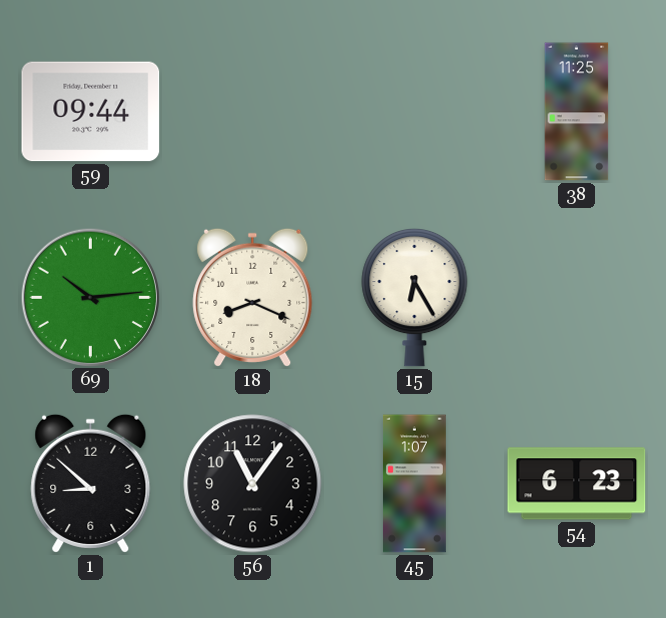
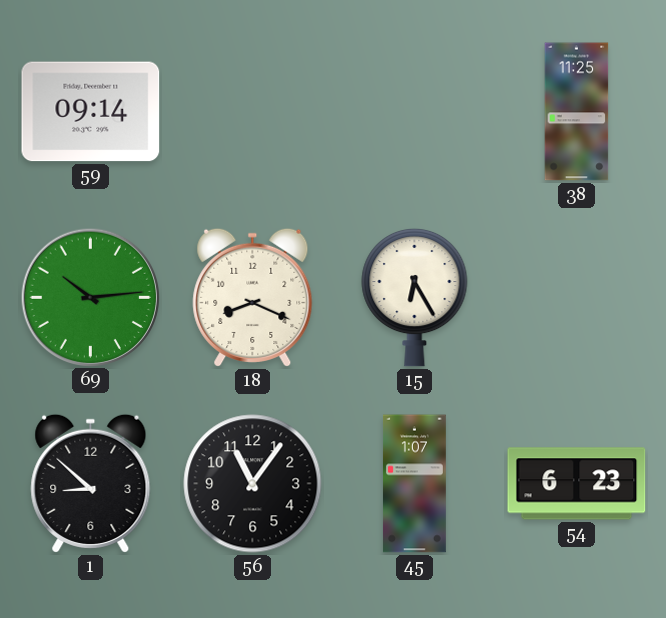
59: 09:44 -> 09:14 (91, 112)
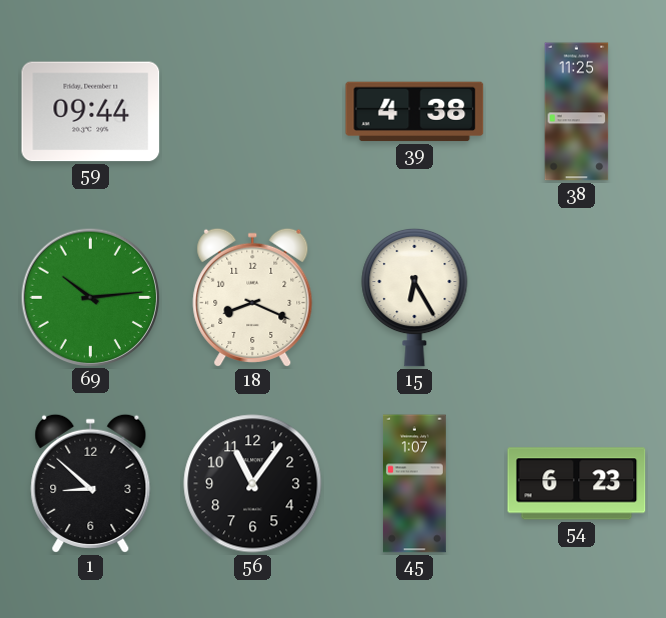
59: 09:14 -> 09:44 (91, 112)
39: none -> 4:38 (415, 112)
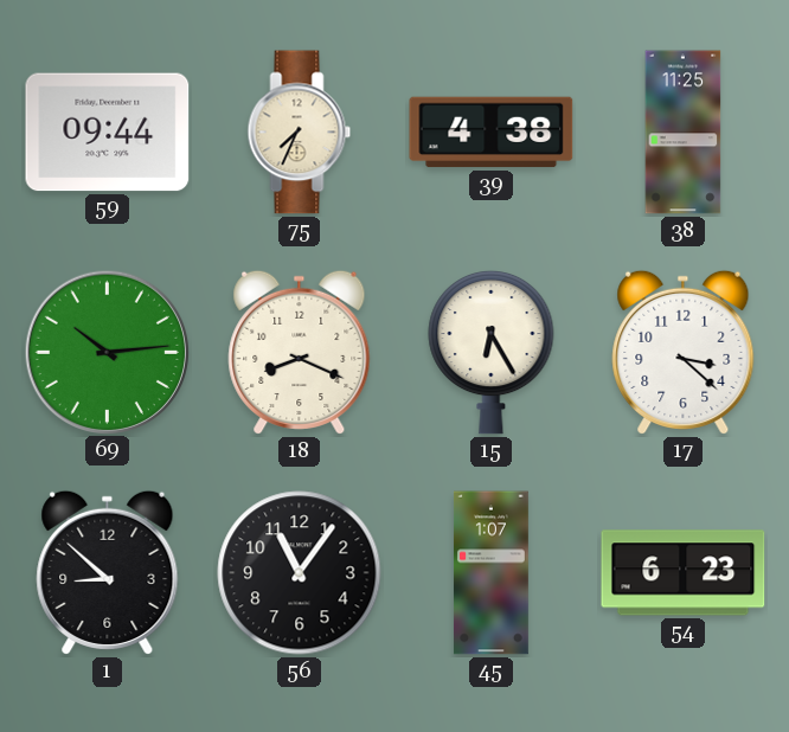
75: none -> 7:34 (300, 133)
17: none -> 3:22 (684, 352)
